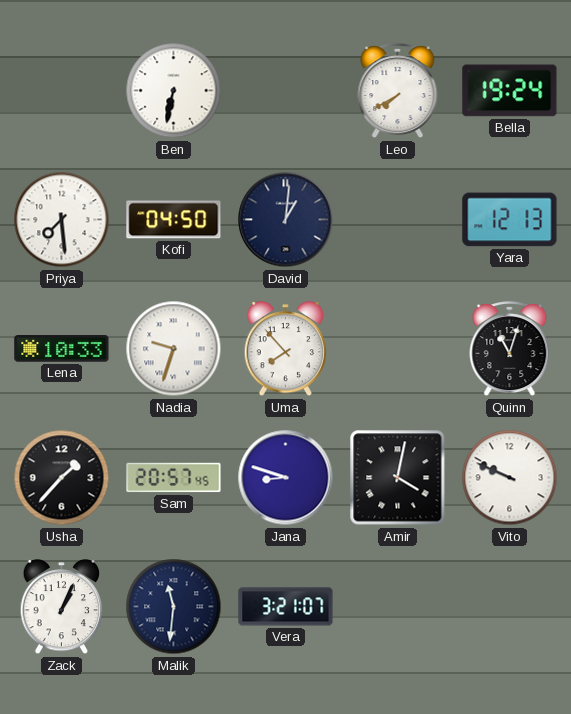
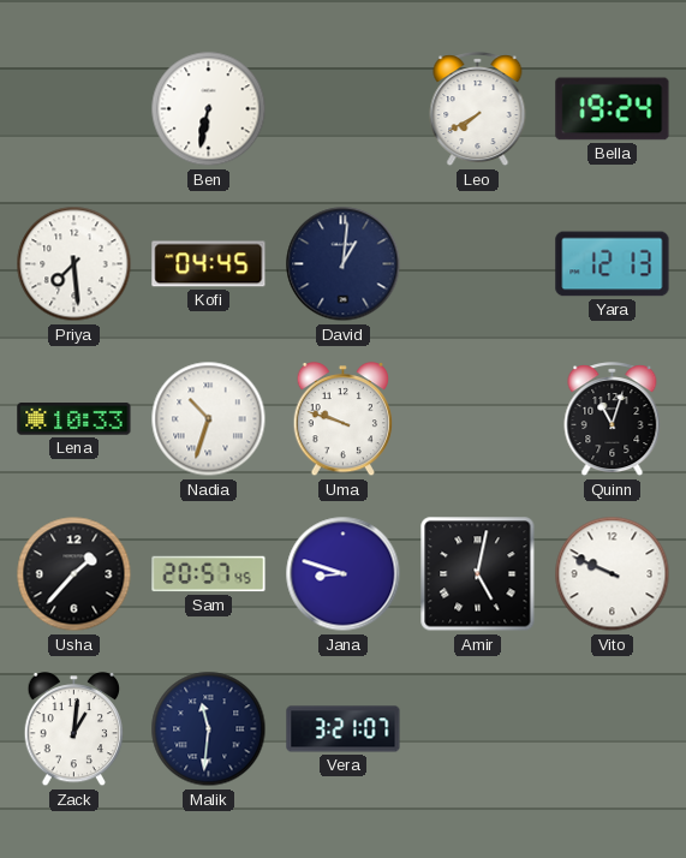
Kofi: 04:50 -> 04:45 (209, 264)
Nadia: 9:33 -> 10:33 (209, 419)
Uma: 7:53 -> 9:48 (344, 419)
Amir: 4:02 -> 5:02 (478, 574)
Zack: 1:04 -> 1:01 (74, 729)
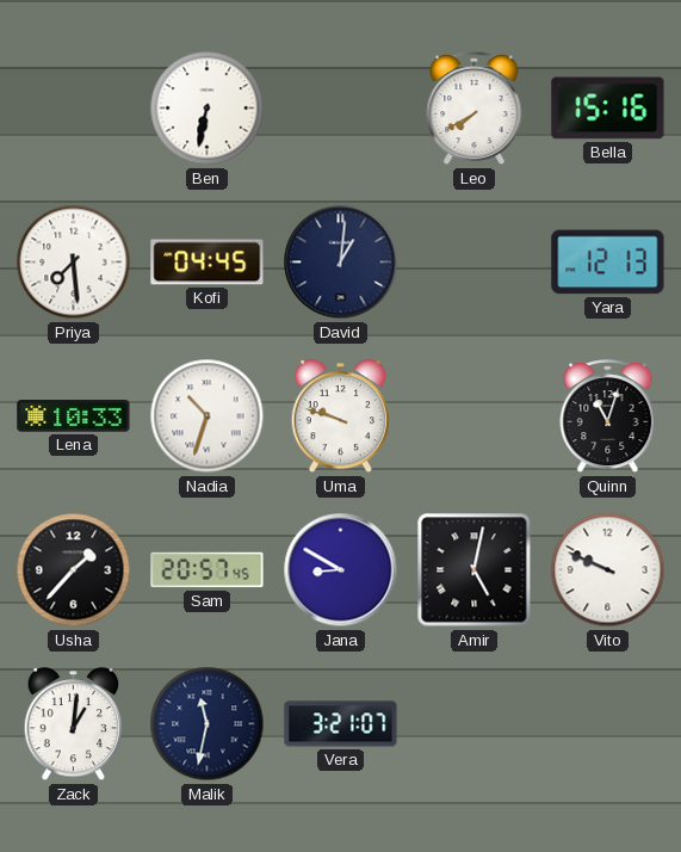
Bella: 19:24 -> 15:16 (608, 109)
Jana: 8:48 -> 8:50 (341, 570)
Malik: 11:31 -> 11:32 (208, 724)
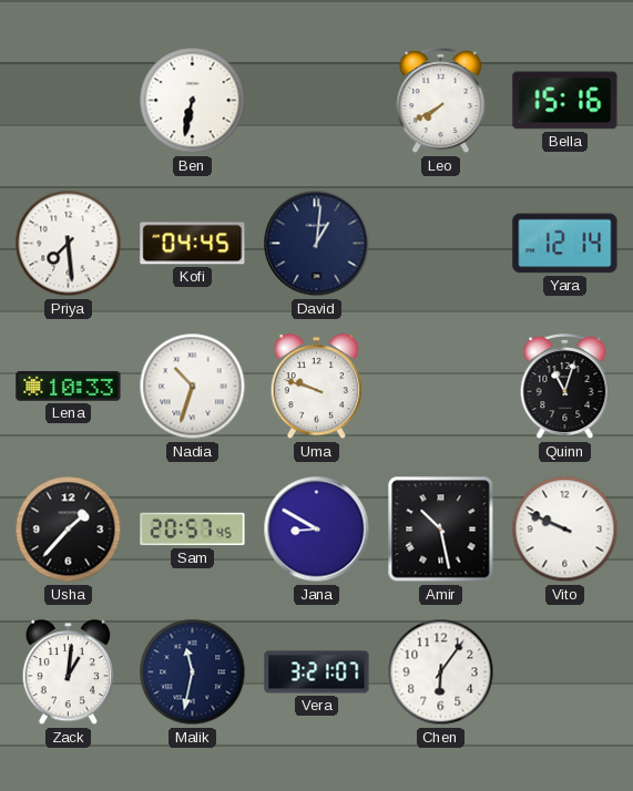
Yara: 12:13 -> 12:14 (565, 244)
Amir: 5:02 -> 10:28 (441, 530)
Chen: none -> 6:06 (441, 672)
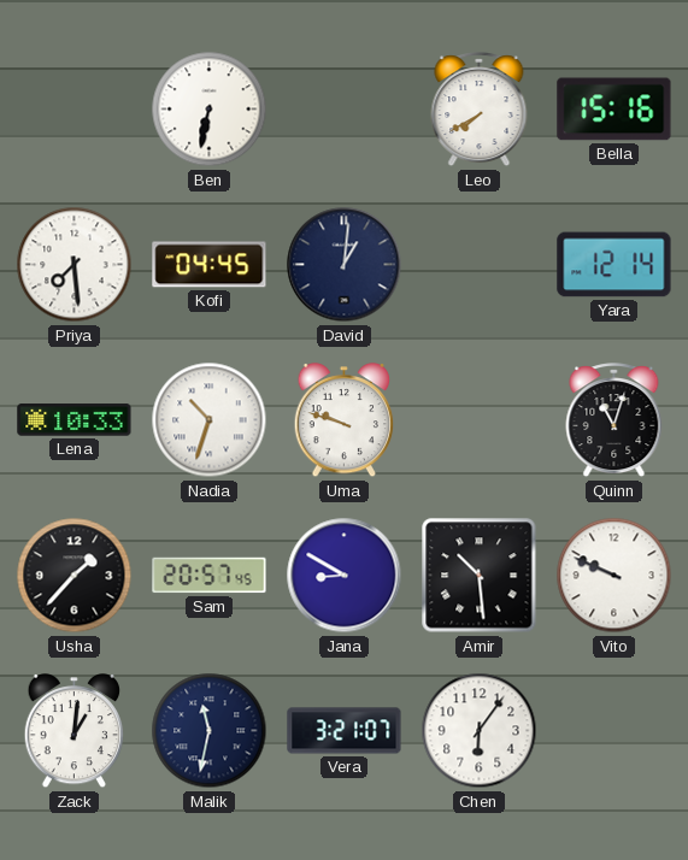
Amir: 10:28 -> 10:29 (480, 576)
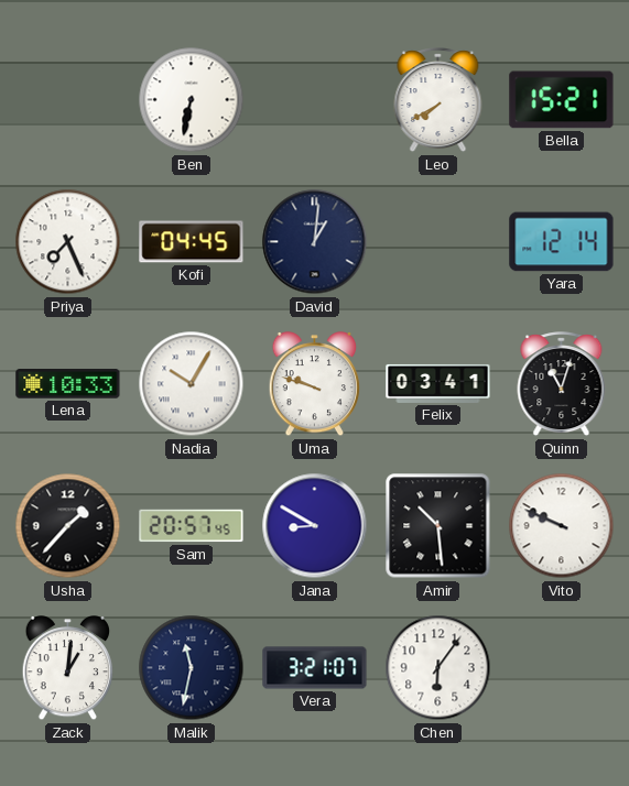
Bella: 15:16 -> 15:21 (562, 100)
Priya: 7:29 -> 7:26 (68, 242)
Nadia: 10:33 -> 10:05 (192, 384)
Felix: none -> 03:41 (438, 383)
